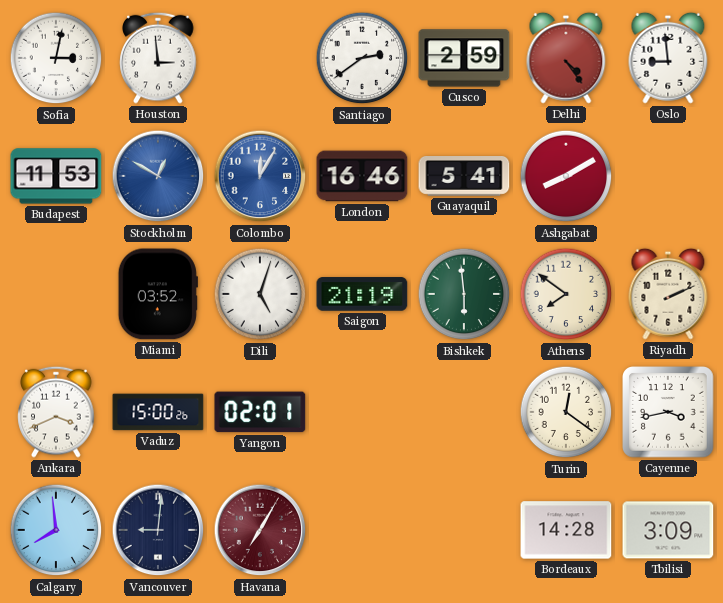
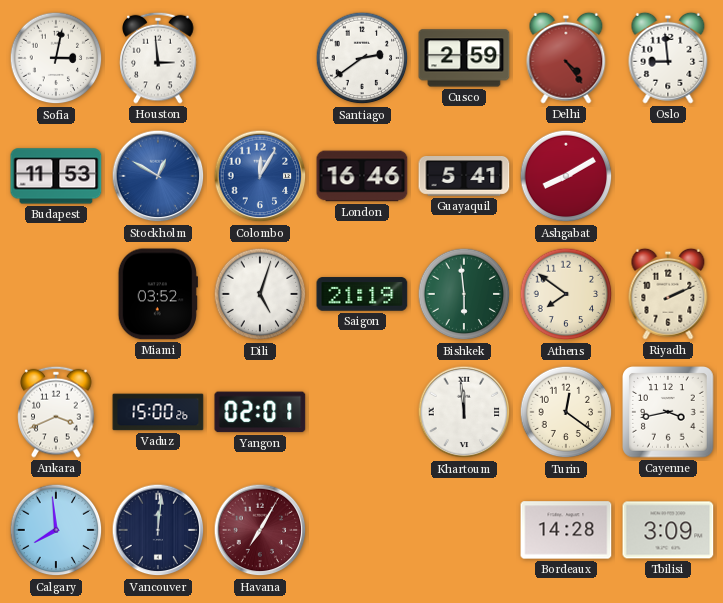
Khartoum: none -> 11:59 (464, 412)
Vancouver: 9:01 -> 12:01 (158, 530)
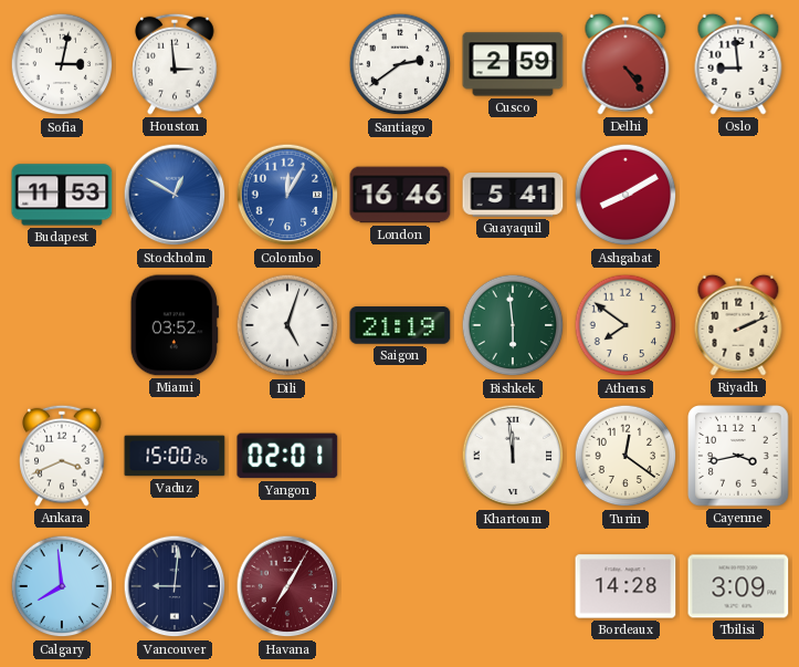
Vancouver: 12:01 -> 9:01 (175, 586)
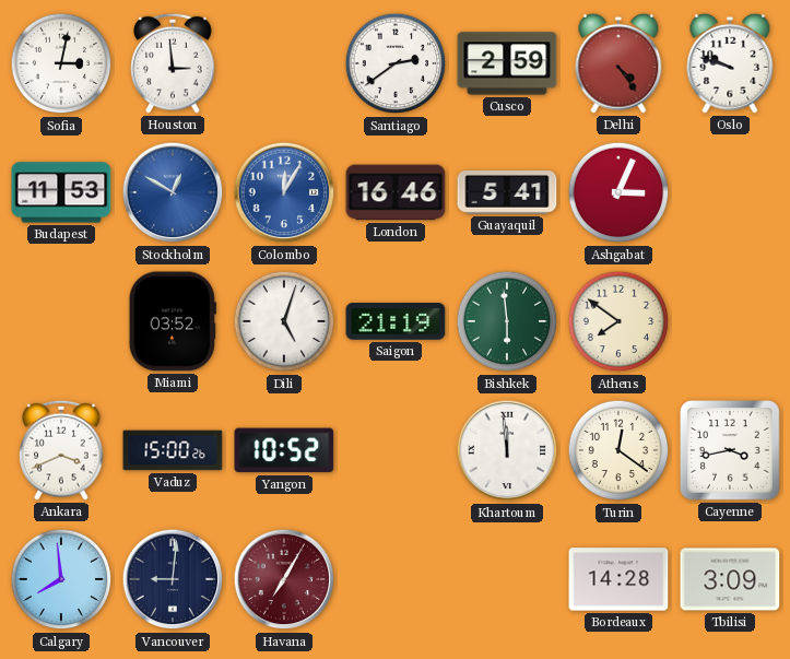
Oslo: 8:59 -> 9:48 (730, 63)
Ashgabat: 8:10 -> 3:04 (618, 192)
Riyadh: 2:11 -> none (738, 325)
Yangon: 02:01 -> 10:52 (284, 450)
